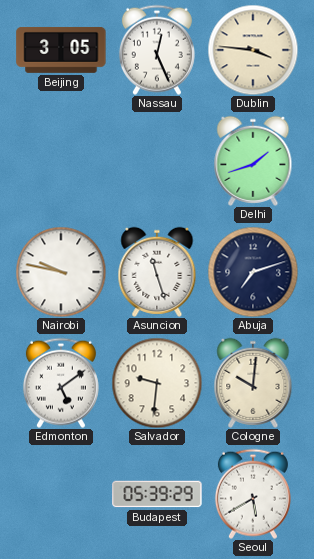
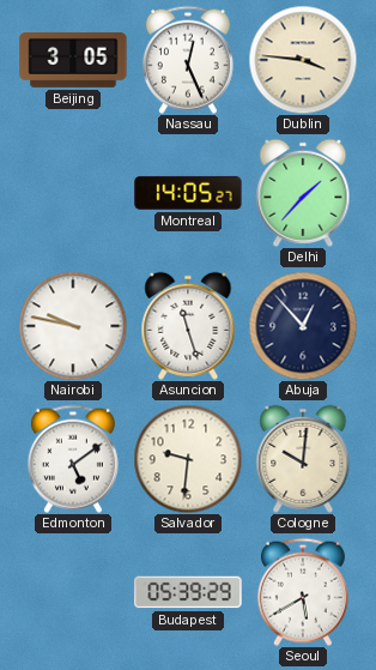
Montreal: none -> 14:05 (188, 193)
Delhi: 1:42 -> 1:37 (303, 193)
Abuja: 7:12 -> 12:53 (303, 326)
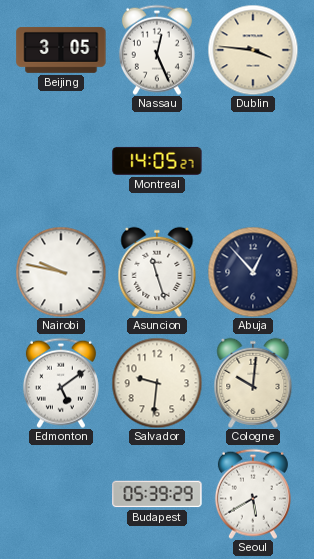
Delhi: 1:37 -> none (303, 193)
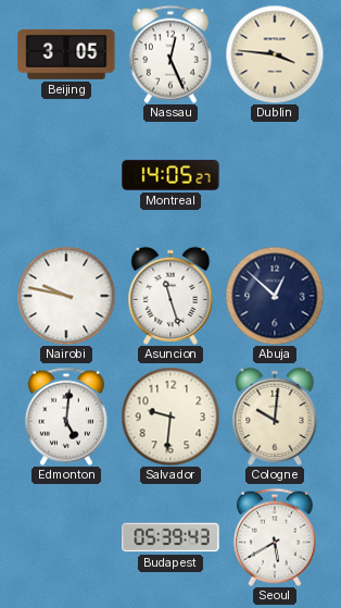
Abuja: 12:53 -> 12:52 (275, 296)
Edmonton: 5:09 -> 5:01 (66, 417)
Budapest: 05:39:29 -> 05:39:43 (171, 537)
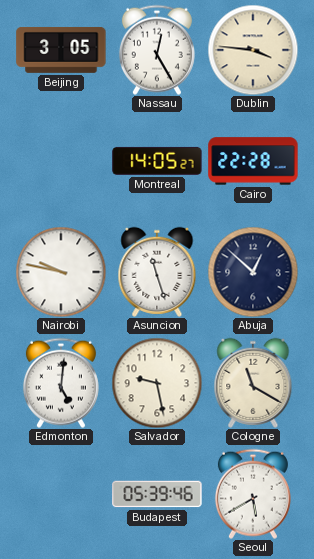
Nassau: 12:26 -> 12:25 (157, 50)
Cairo: none -> 22:28 (253, 161)
Salvador: 9:31 -> 9:28 (157, 383)
Cologne: 10:01 -> 11:20 (253, 383)
Budapest: 05:39:43 -> 05:39:46 (157, 494)
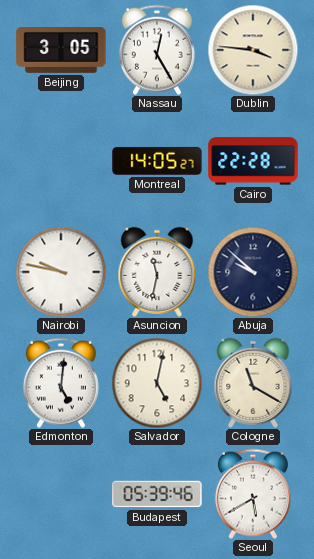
Asuncion: 11:27 -> 11:32 (157, 272)
Abuja: 12:52 -> 9:52 (253, 272)
Salvador: 9:28 -> 5:02 (157, 383)
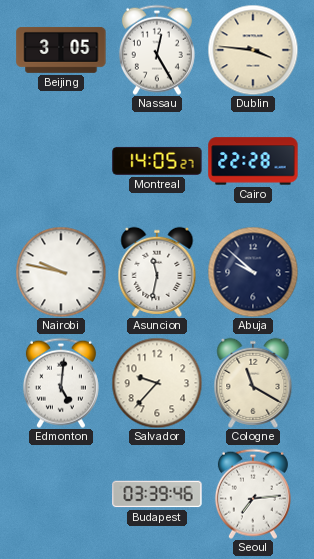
Salvador: 5:02 -> 9:37 (157, 383)
Budapest: 05:39 -> 03:39 (157, 494)
Seoul: 5:40 -> 7:14 (253, 494)
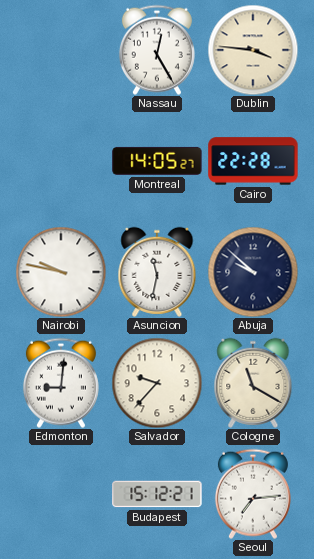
Beijing: 3:05 -> none (61, 50)
Edmonton: 5:01 -> 9:01 (61, 383)
Budapest: 03:39 -> 15:12 (157, 494)
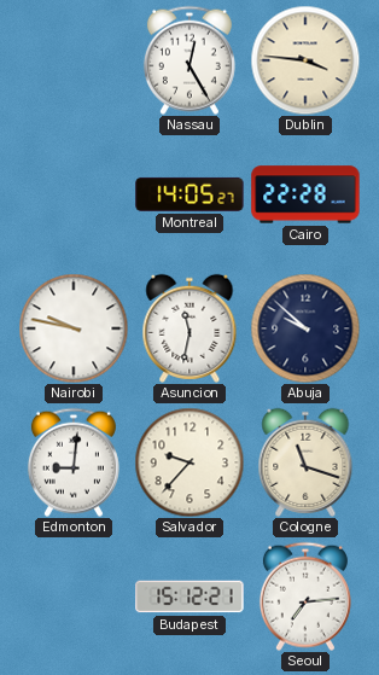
Cologne: 11:20 -> 11:18 (305, 462)
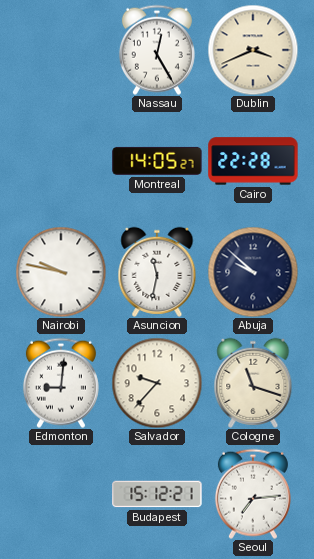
Dublin: 3:46 -> 3:41 (253, 50)
